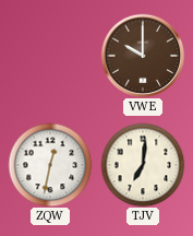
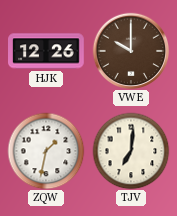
HJK: none -> 12:26 (47, 51)
ZQW: 12:32 -> 1:32 (46, 151)
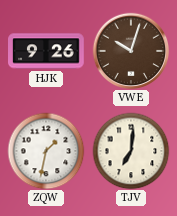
HJK: 12:26 -> 9:26 (47, 51)
VWE: 10:00 -> 10:03 (131, 51)
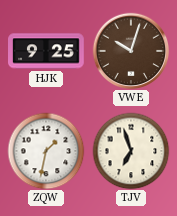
HJK: 9:26 -> 9:25 (47, 51)
TJV: 7:01 -> 6:57 (131, 151)
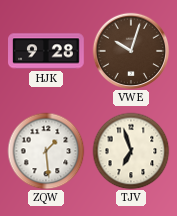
HJK: 9:25 -> 9:28 (47, 51)
ZQW: 1:32 -> 1:29 (46, 151)
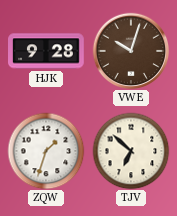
ZQW: 1:29 -> 1:33 (46, 151)
TJV: 6:57 -> 6:52 (131, 151)
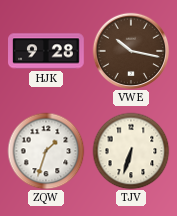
VWE: 10:03 -> 10:17 (131, 51)
TJV: 6:52 -> 6:33 (131, 151)
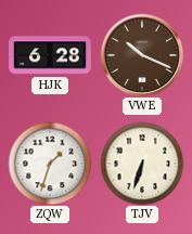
HJK: 9:28 -> 6:28 (51, 55)
VWE: 10:17 -> 10:19 (142, 55)
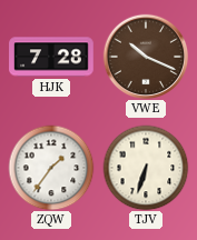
HJK: 6:28 -> 7:28 (52, 57)
ZQW: 1:33 -> 1:36 (51, 168)
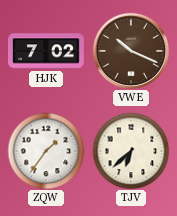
HJK: 7:28 -> 7:02 (47, 51)
TJV: 6:33 -> 6:38 (131, 151)
